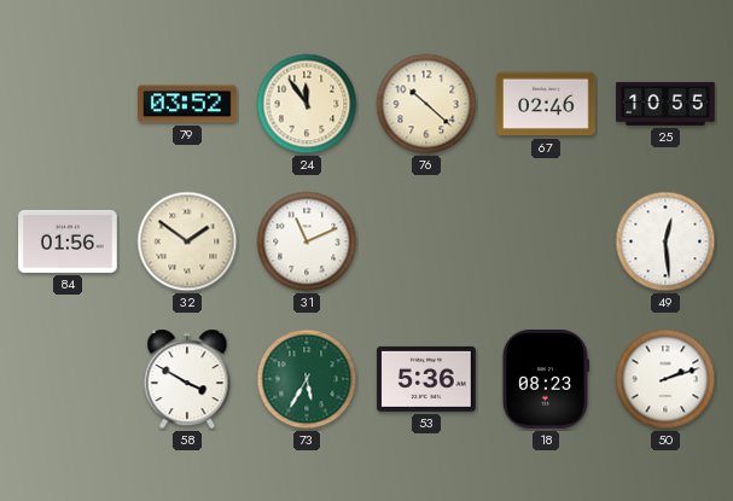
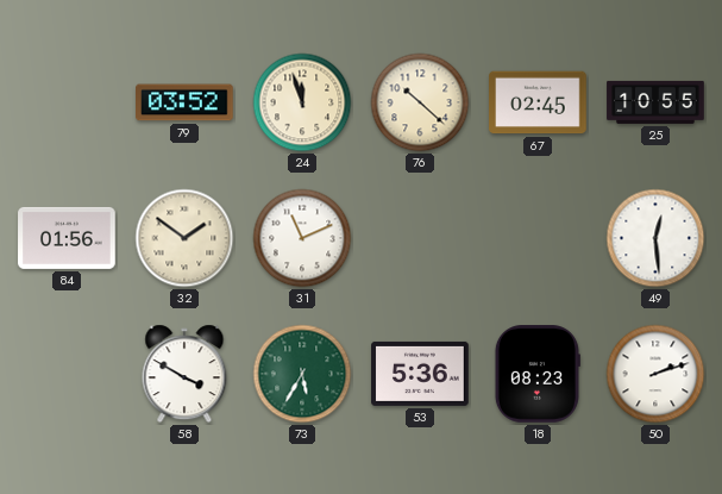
24: 11:54 -> 11:57 (302, 102)
67: 02:46 -> 02:45 (538, 102)
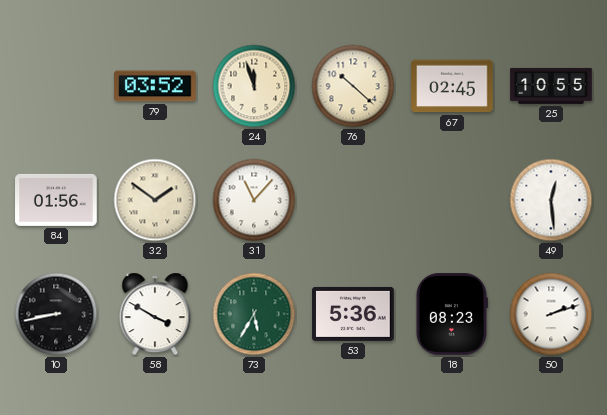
31: 11:11 -> 11:07 (254, 200)
10: none -> 8:43 (56, 314)
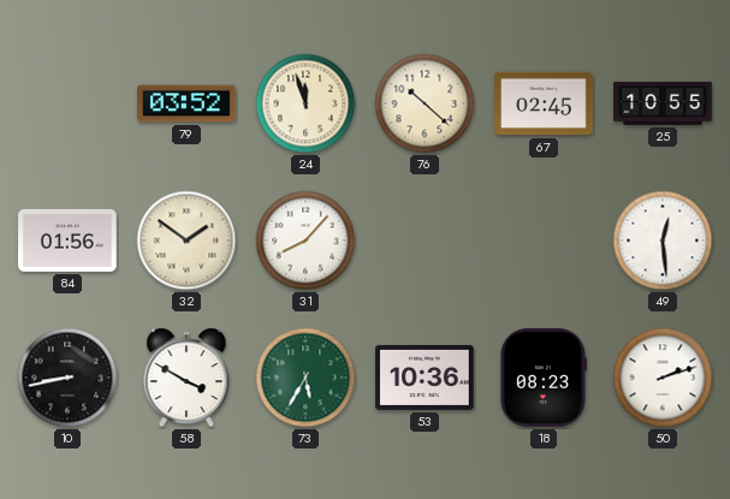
31: 11:07 -> 8:07 (305, 240)
53: 5:36 -> 10:36 (425, 378)
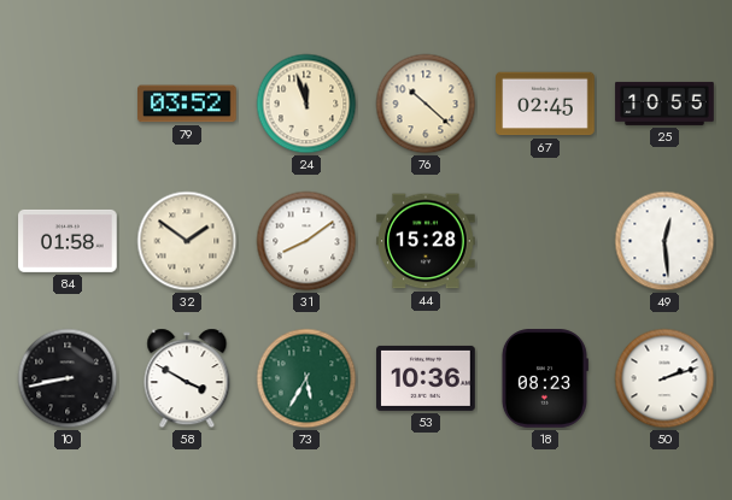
84: 01:56 -> 01:58 (68, 241)
31: 8:07 -> 8:09 (306, 241)
44: none -> 15:28 (426, 241)
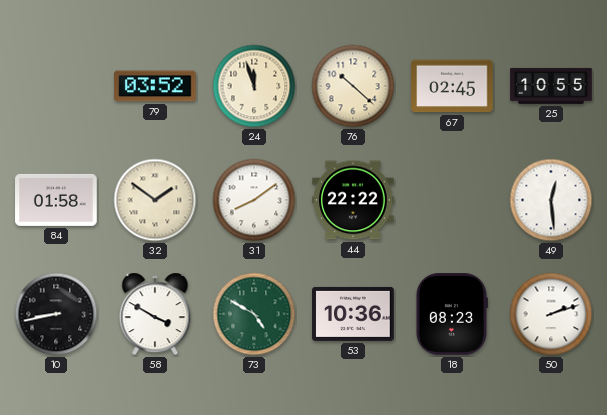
44: 15:28 -> 22:22 (353, 200)
73: 5:35 -> 4:50 (254, 314)
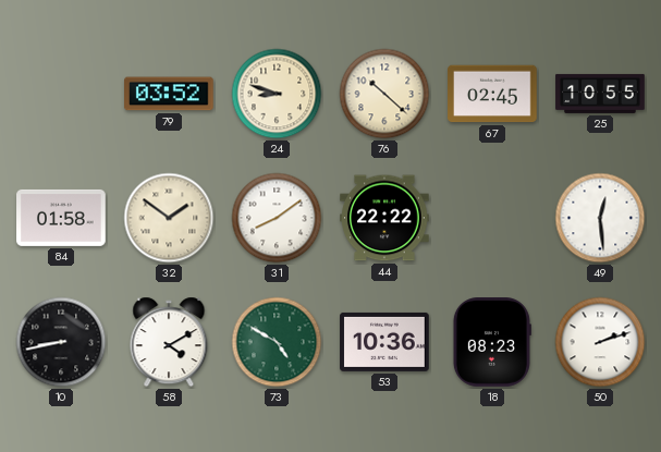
24: 11:57 -> 8:48 (277, 94)
58: 3:50 -> 4:10 (169, 342)
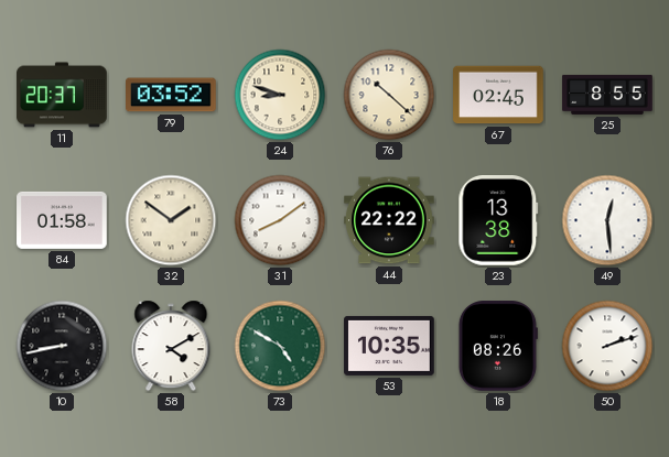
11: none -> 20:37 (62, 95)
25: 10:55 -> 8:55 (607, 95)
23: none -> 13:38 (498, 221)
53: 10:36 -> 10:35 (389, 346)
18: 08:23 -> 08:26 (497, 346)
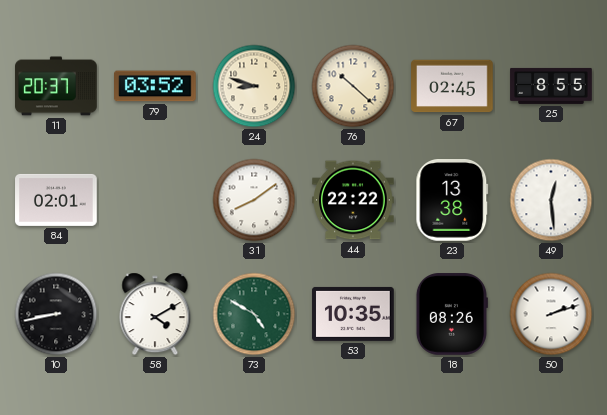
84: 01:58 -> 02:01 (56, 200)
32: 1:51 -> none (171, 220)
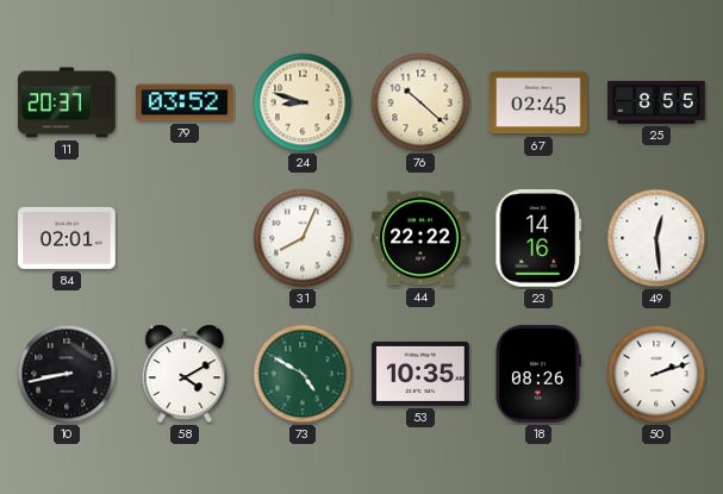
31: 8:09 -> 8:04 (303, 238)
23: 13:38 -> 14:16 (538, 239)
